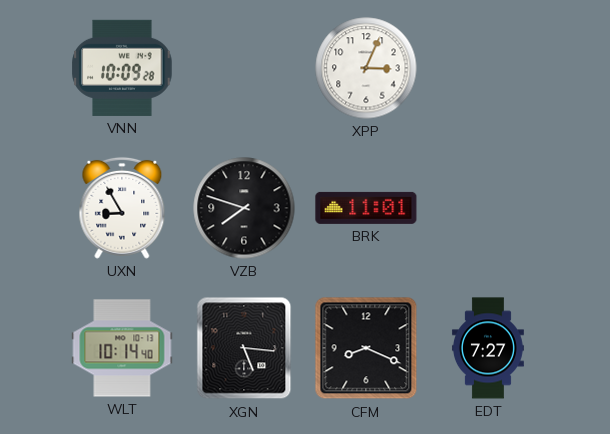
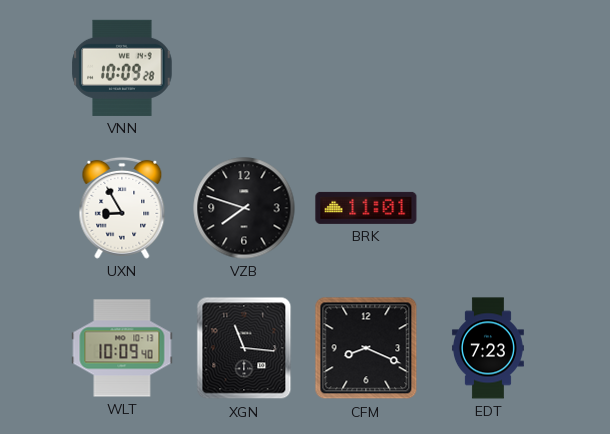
XPP: 3:04 -> none (366, 68)
WLT: 10:14 -> 10:09 (122, 348)
XGN: 5:16 -> 11:16 (244, 348)
EDT: 7:27 -> 7:23 (488, 348)
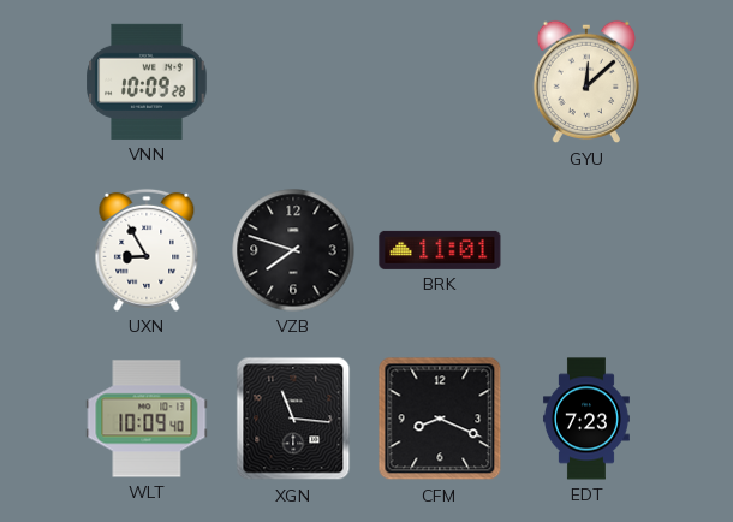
GYU: none -> 12:08 (585, 82)
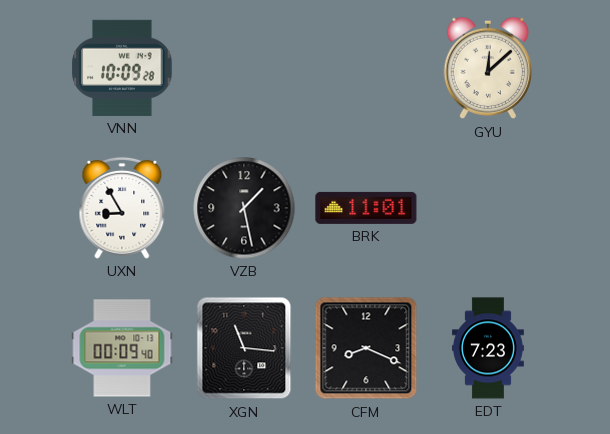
VZB: 7:48 -> 1:28 (244, 208)
WLT: 10:09 -> 00:09 (122, 348)
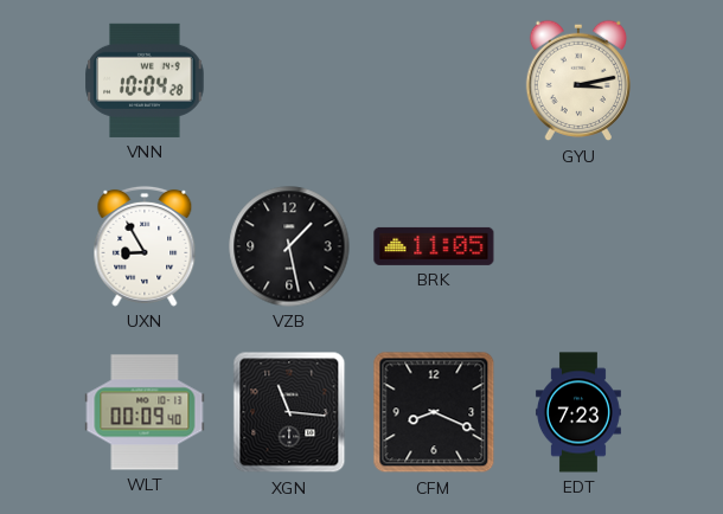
VNN: 10:09 -> 10:04 (145, 81)
GYU: 12:08 -> 3:13 (577, 81)
BRK: 11:01 -> 11:05 (434, 246)
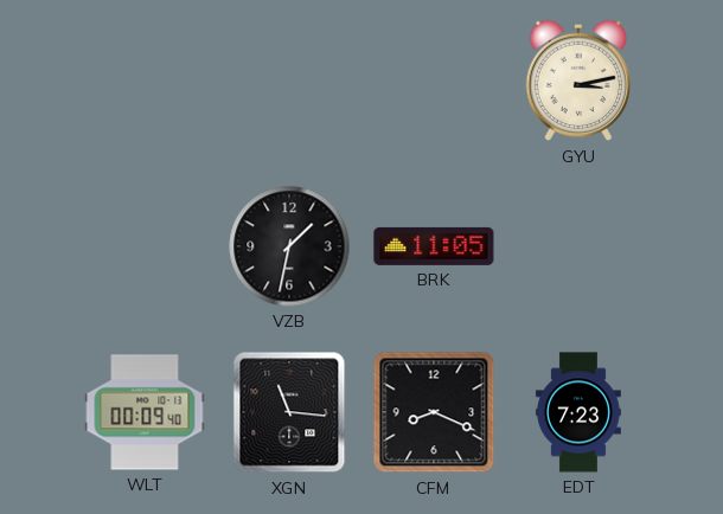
VNN: 10:04 -> none (145, 81)
UXN: 8:55 -> none (145, 246)
VZB: 1:28 -> 1:32 (289, 246)
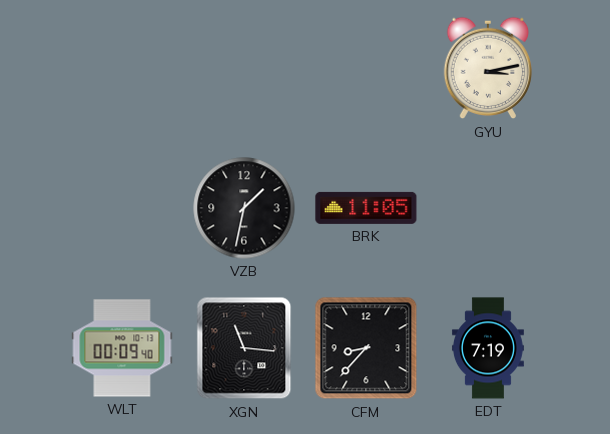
CFM: 8:19 -> 8:37 (366, 348)
EDT: 7:23 -> 7:19 (488, 348)
